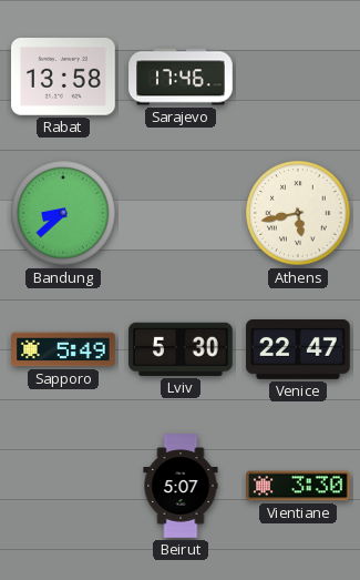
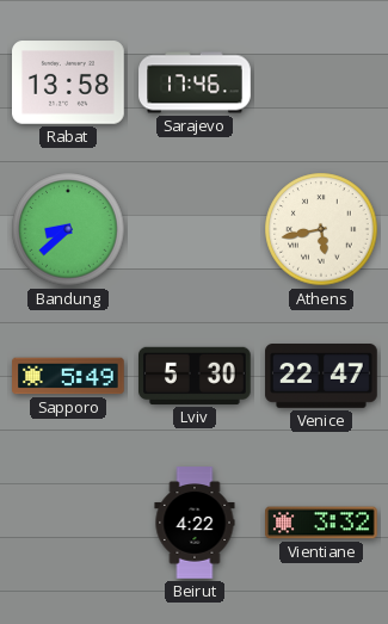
Beirut: 5:07 -> 4:22 (195, 523)
Vientiane: 3:30 -> 3:32 (321, 523)
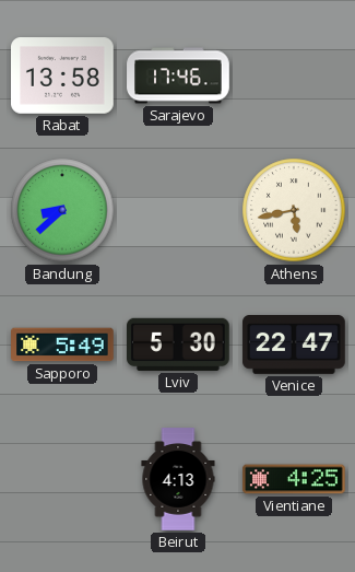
Beirut: 4:22 -> 4:13 (178, 479)
Vientiane: 3:32 -> 4:25 (294, 479)
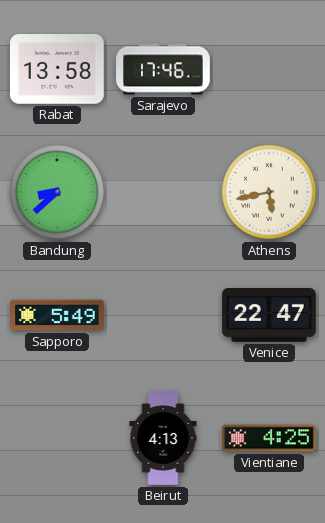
Lviv: 5:30 -> none (179, 345)
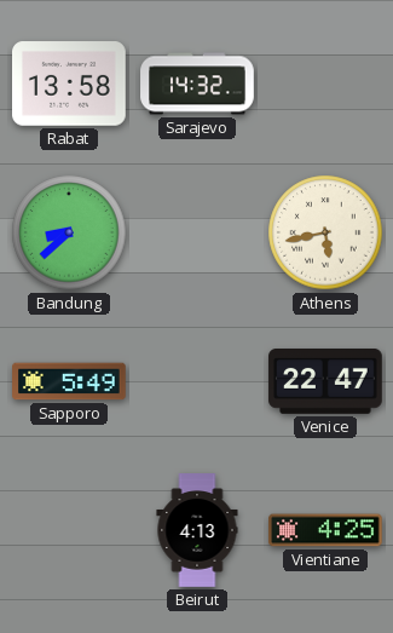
Sarajevo: 17:46 -> 14:32 (197, 84)
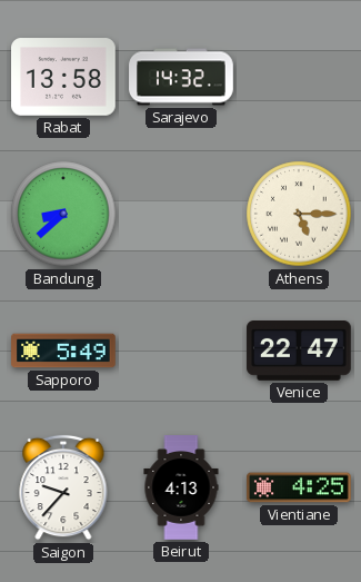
Athens: 5:43 -> 5:15 (299, 214)
Saigon: none -> 9:37 (63, 487)
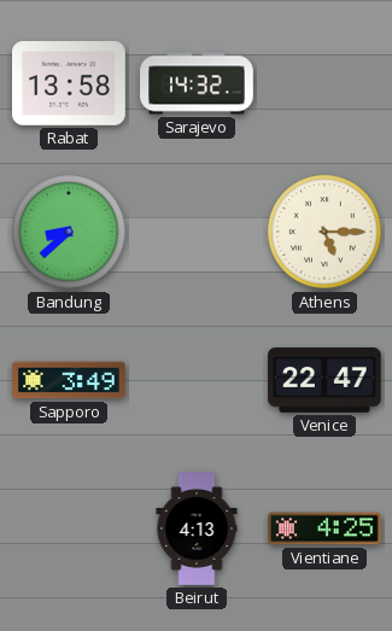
Sapporo: 5:49 -> 3:49 (69, 380)
Saigon: 9:37 -> none (63, 487)
